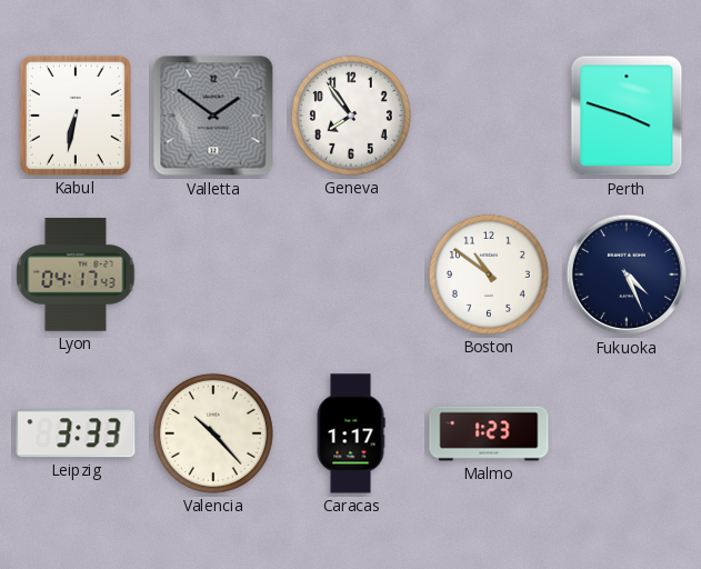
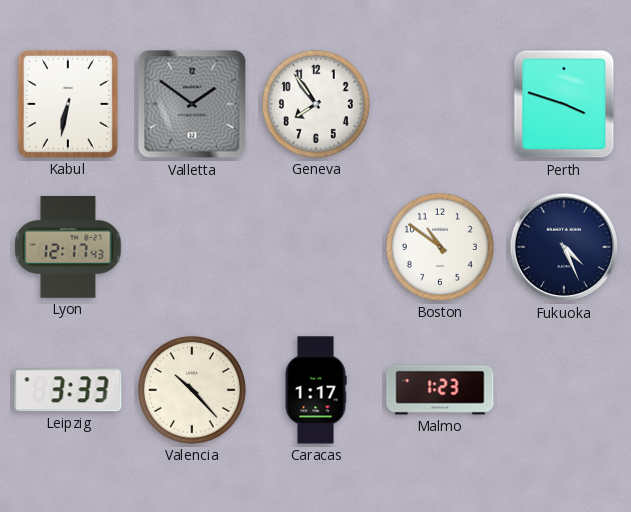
Lyon: 04:17 -> 12:17 (68, 248)
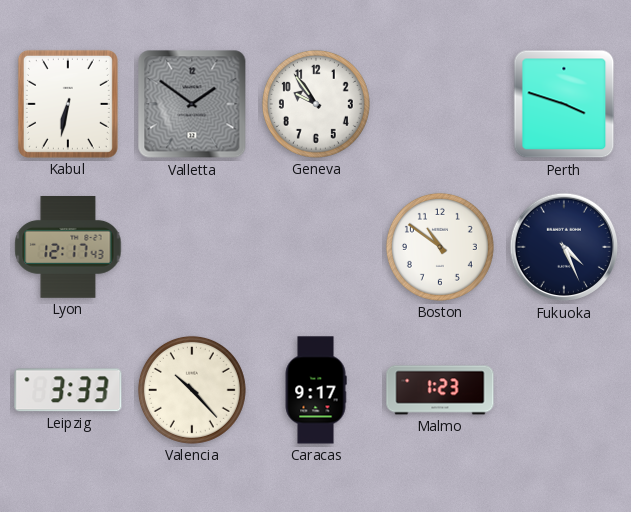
Geneva: 7:54 -> 9:54 (316, 104)
Caracas: 1:17 -> 9:17 (316, 390)
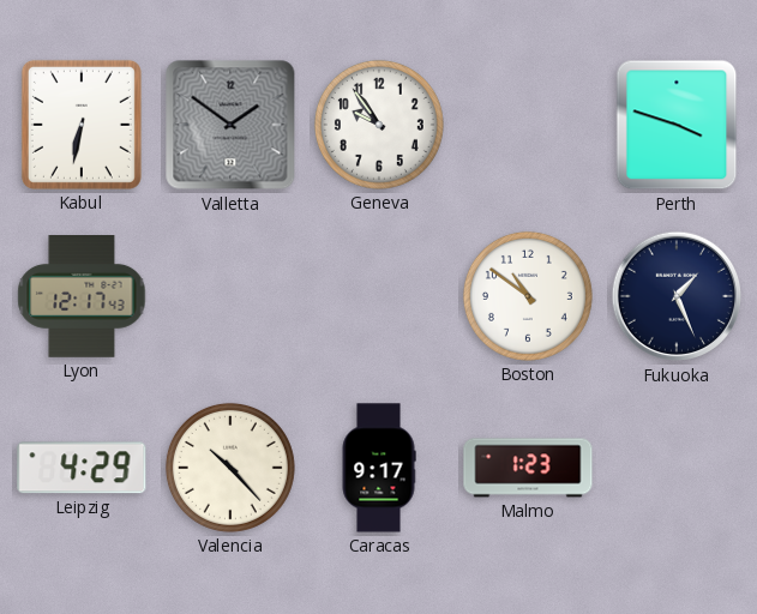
Fukuoka: 4:26 -> 1:26 (677, 296)
Leipzig: 3:33 -> 4:29 (82, 468)
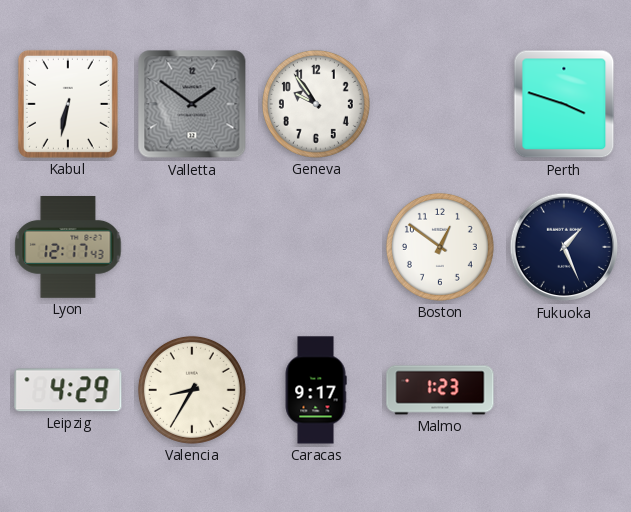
Boston: 10:51 -> 12:51 (440, 247)
Valencia: 10:23 -> 8:35 (192, 390)
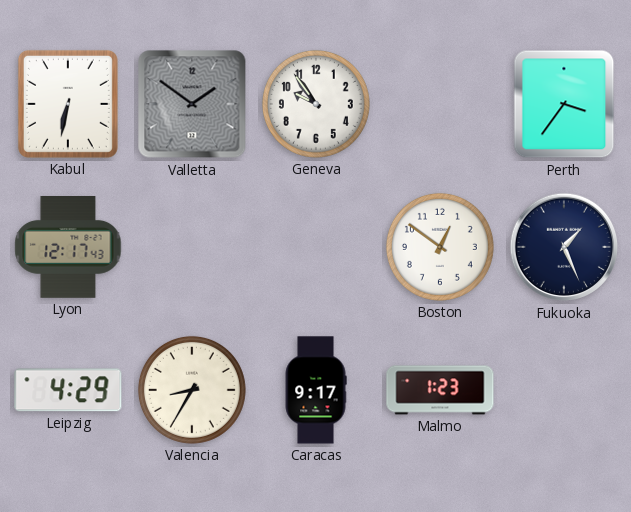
Perth: 3:48 -> 3:36 (564, 104)
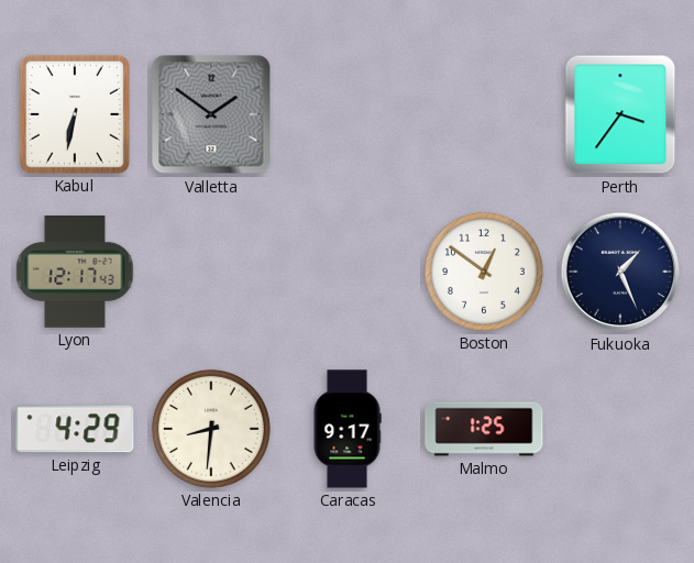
Geneva: 9:54 -> none (316, 104)
Valencia: 8:35 -> 8:31 (211, 429)
Malmo: 1:23 -> 1:25 (484, 429)
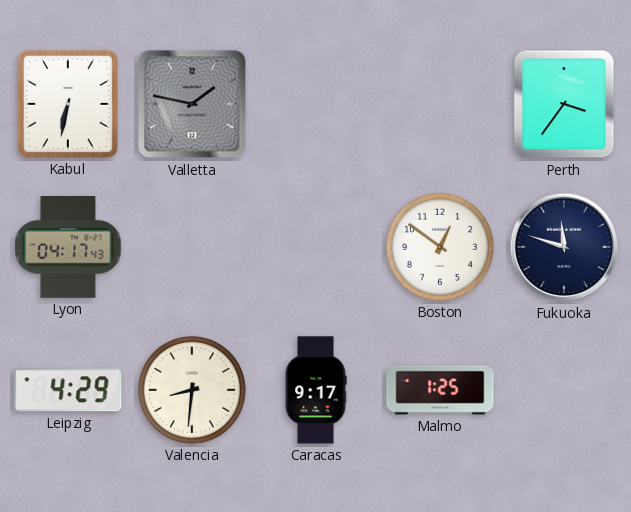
Valletta: 1:51 -> 1:47 (192, 104)
Lyon: 12:17 -> 04:17 (68, 248)
Fukuoka: 1:26 -> 11:48 (564, 247)
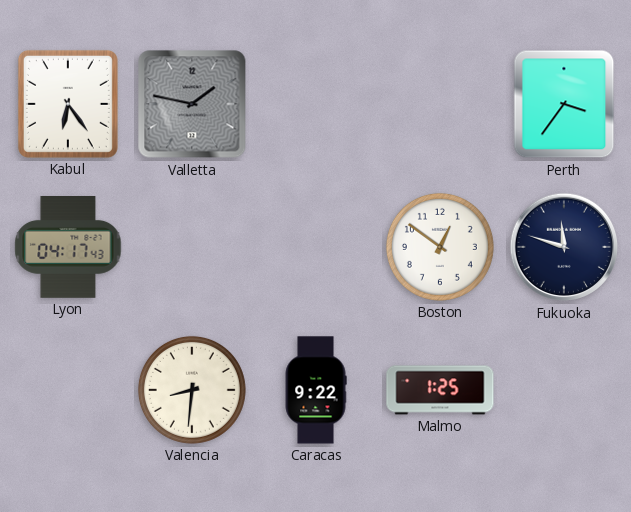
Kabul: 6:32 -> 6:24 (68, 104)
Leipzig: 4:29 -> none (68, 390)
Caracas: 9:17 -> 9:22 (316, 390)
